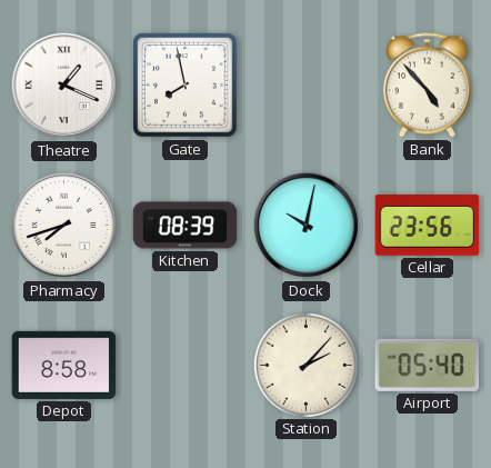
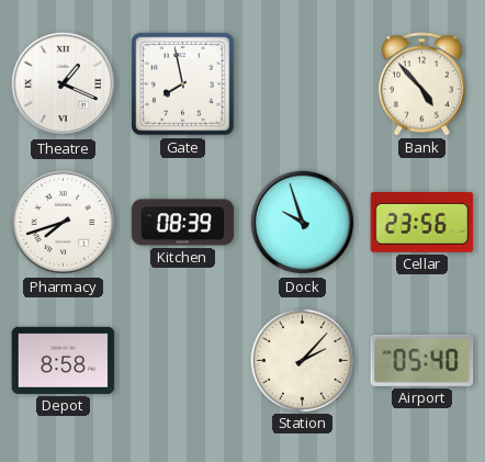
Dock: 10:02 -> 9:57 (303, 223)
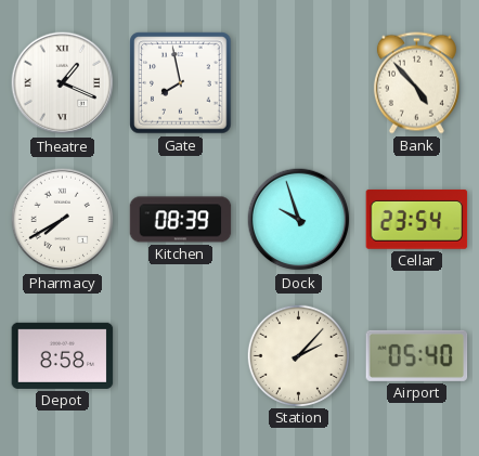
Pharmacy: 7:42 -> 7:40 (63, 220)
Cellar: 23:56 -> 23:54 (417, 219)
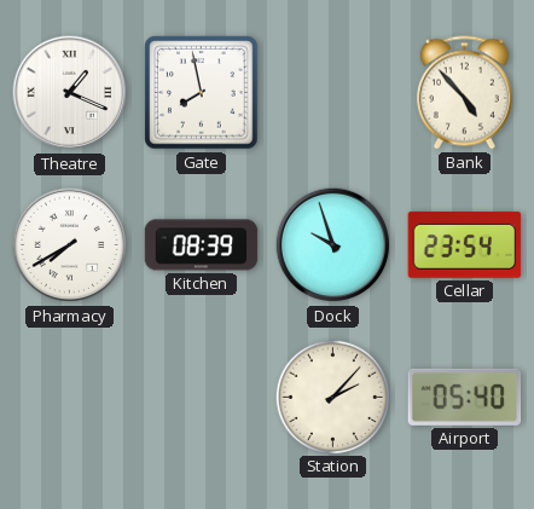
Depot: 8:58 -> none (63, 355)
